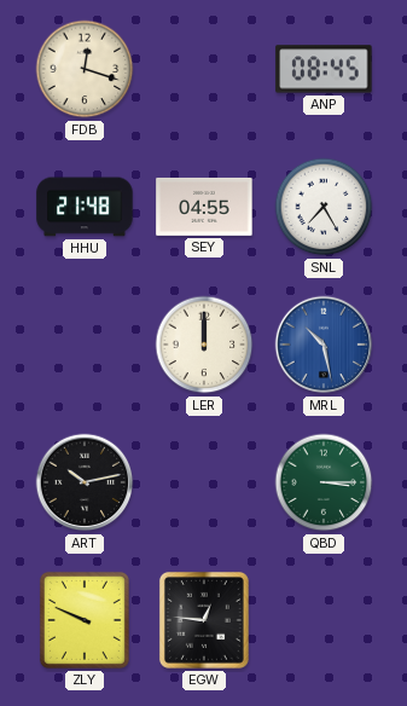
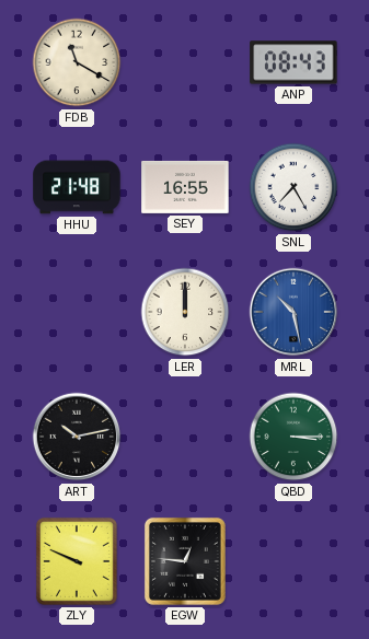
FDB: 12:18 -> 11:20 (77, 62)
ANP: 08:45 -> 08:43 (293, 62)
SEY: 04:55 -> 16:55 (185, 187)
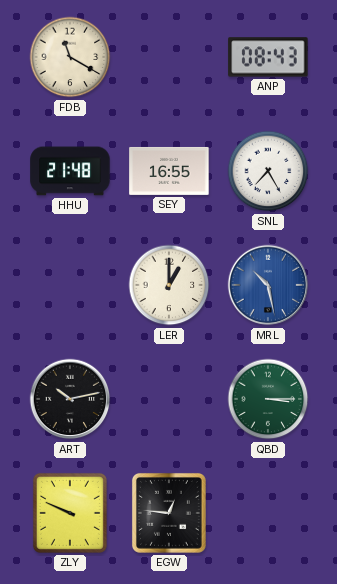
LER: 12:00 -> 1:00 (169, 285)
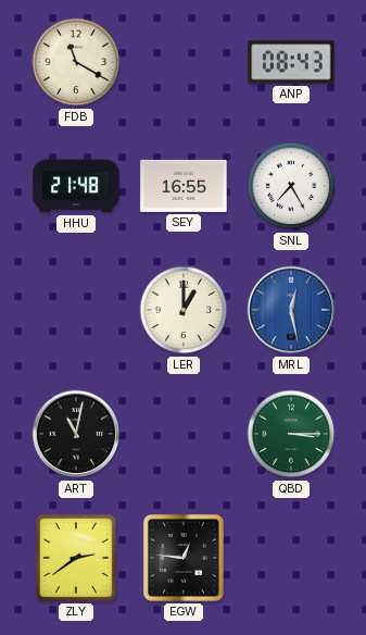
MRL: 10:28 -> 12:28 (291, 310)
ART: 10:13 -> 11:02 (76, 434)
ZLY: 9:49 -> 2:39 (76, 558)
